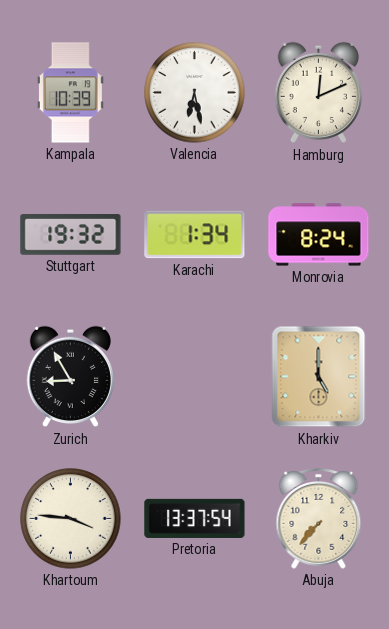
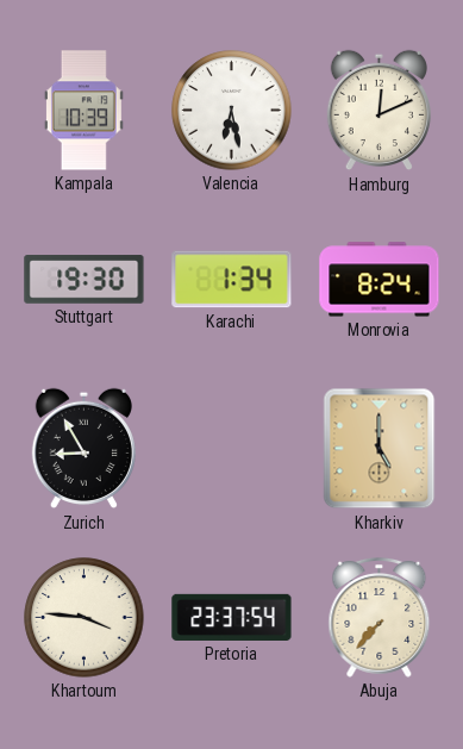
Stuttgart: 19:32 -> 19:30 (85, 280)
Pretoria: 13:37 -> 23:37 (232, 617)
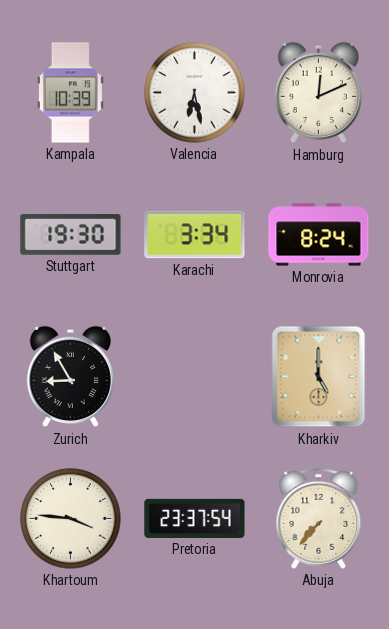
Karachi: 1:34 -> 3:34 (195, 235)
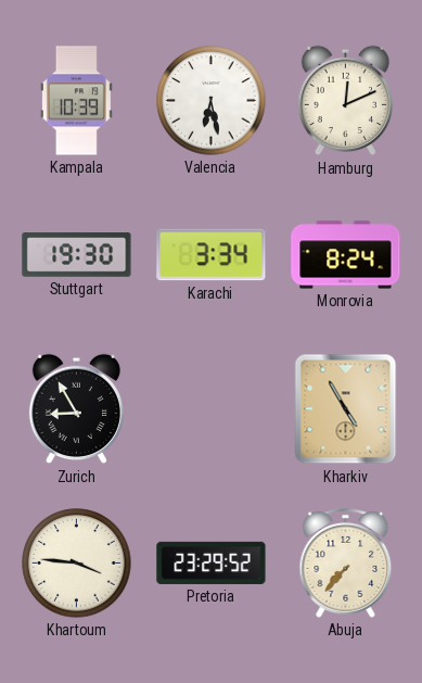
Kharkiv: 5:00 -> 4:55 (346, 409)
Pretoria: 23:37 -> 23:29 (212, 562)
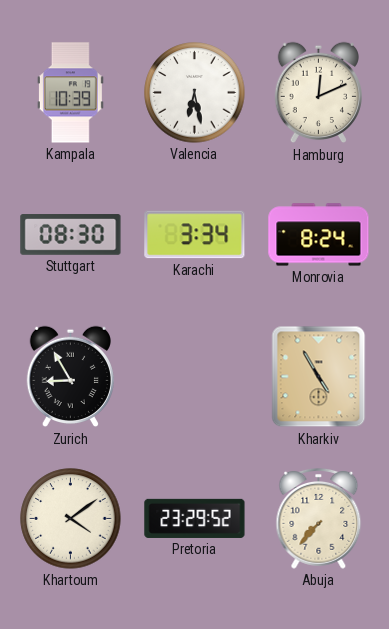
Stuttgart: 19:30 -> 08:30 (71, 235)
Khartoum: 3:46 -> 4:09 (71, 519)
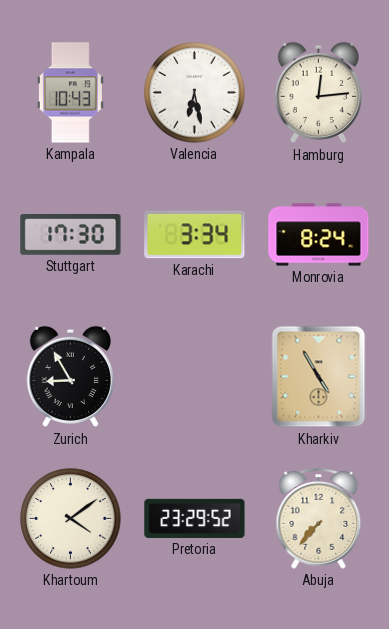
Kampala: 10:39 -> 10:43 (70, 93)
Hamburg: 12:11 -> 12:14 (318, 93)
Stuttgart: 08:30 -> 17:30 (71, 235)
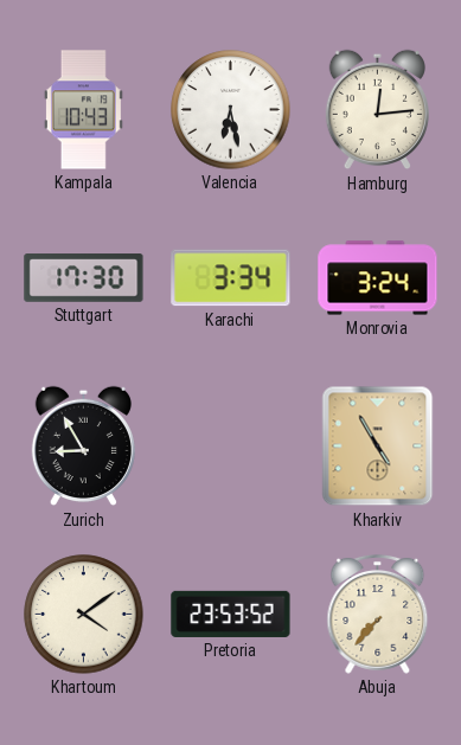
Monrovia: 8:24 -> 3:24 (378, 278)
Pretoria: 23:29 -> 23:53 (231, 614)
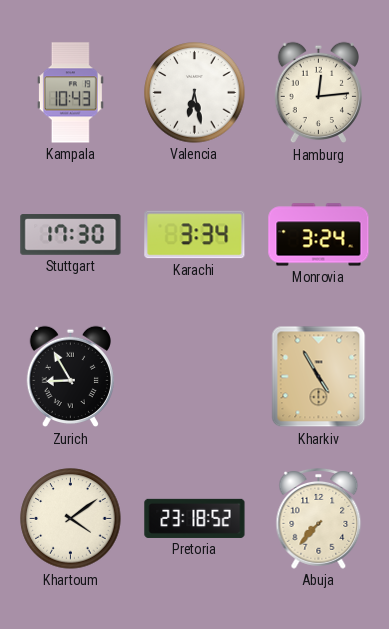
Pretoria: 23:53 -> 23:18 (195, 518)
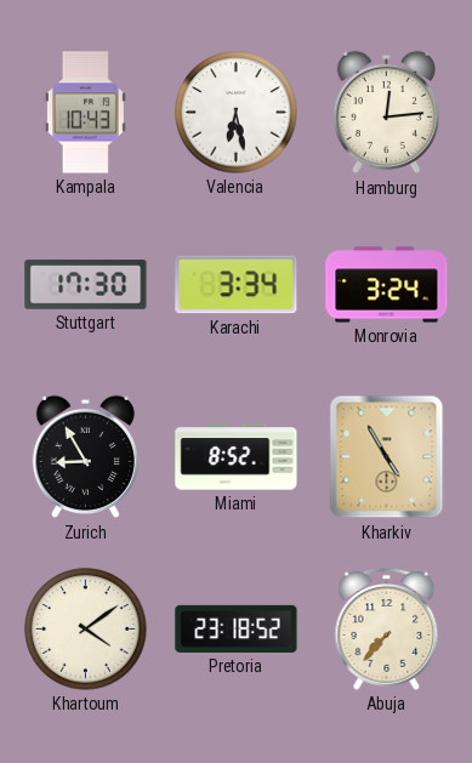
Miami: none -> 8:52 (237, 457)
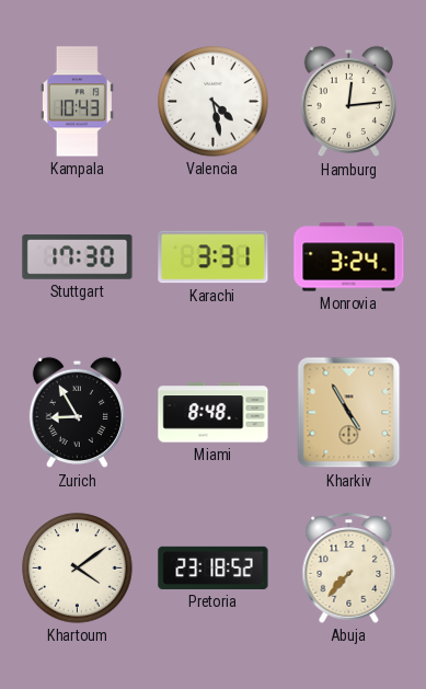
Valencia: 6:28 -> 4:28 (214, 102)
Karachi: 3:34 -> 3:31 (214, 257)
Miami: 8:52 -> 8:48 (214, 413)
